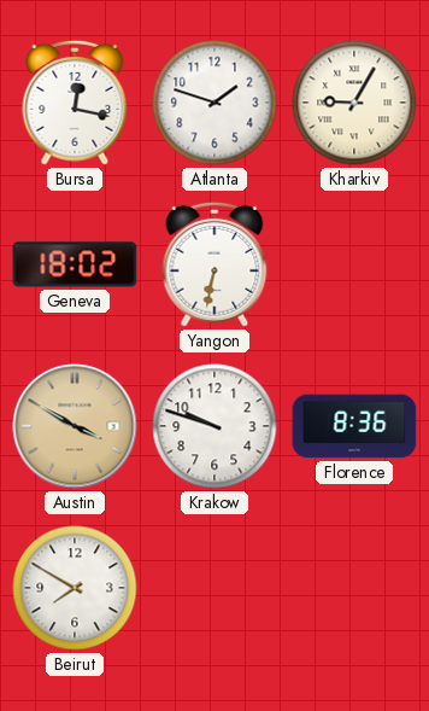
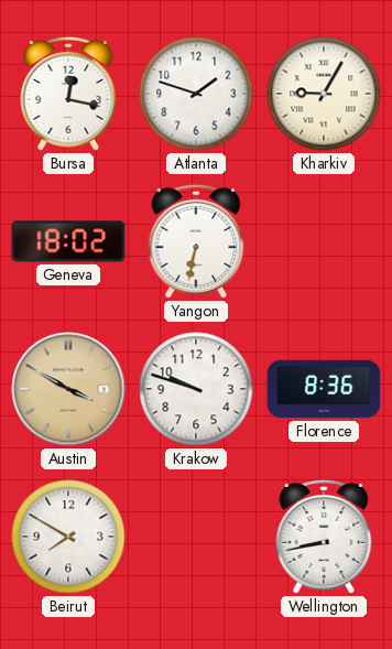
Wellington: none -> 8:43 (324, 537)
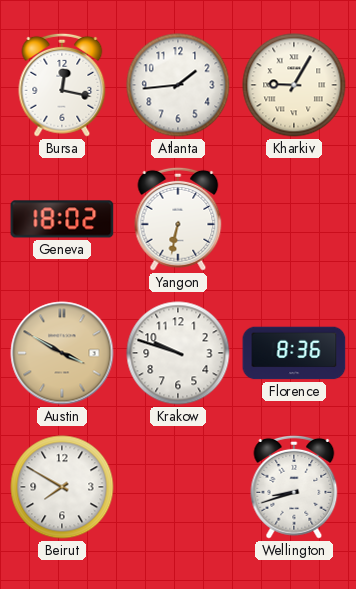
Atlanta: 1:48 -> 1:44 (178, 85)
Wellington: 8:43 -> 8:42 (294, 487)
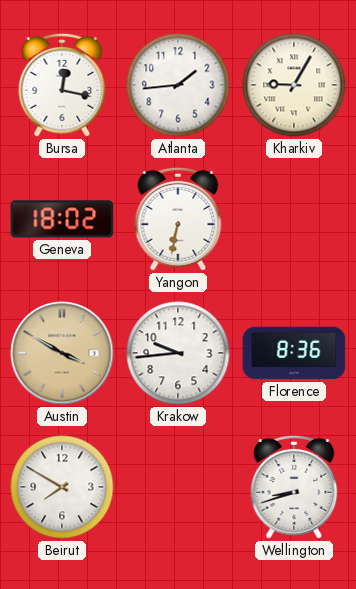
Krakow: 9:48 -> 9:44 (178, 353)
